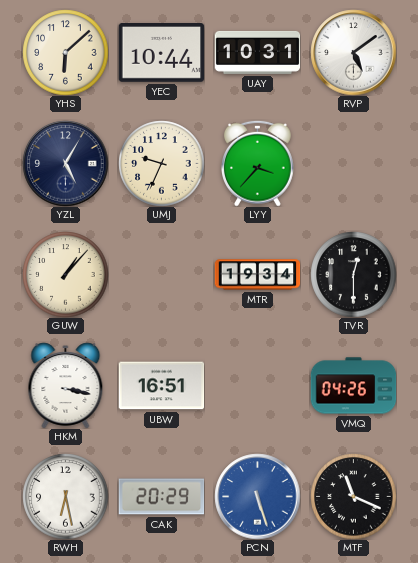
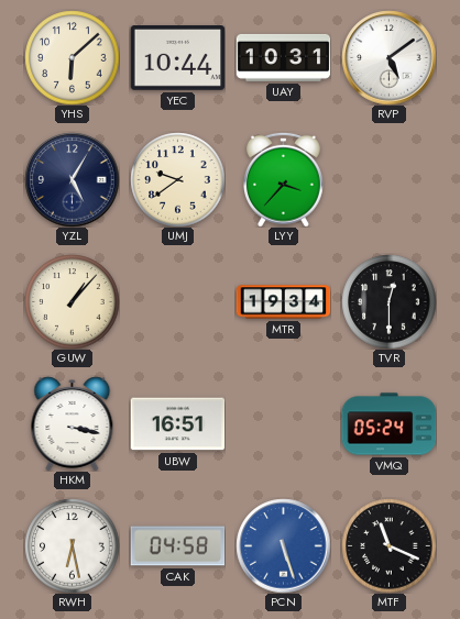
UMJ: 9:34 -> 9:39 (177, 179)
VMQ: 04:26 -> 05:24 (388, 424)
CAK: 20:29 -> 04:58 (177, 546)
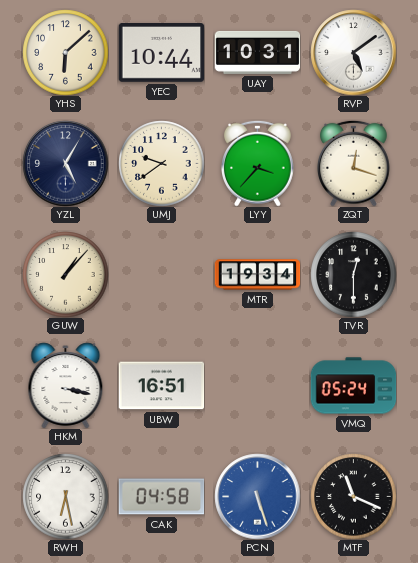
ZQT: none -> 12:18 (354, 163)
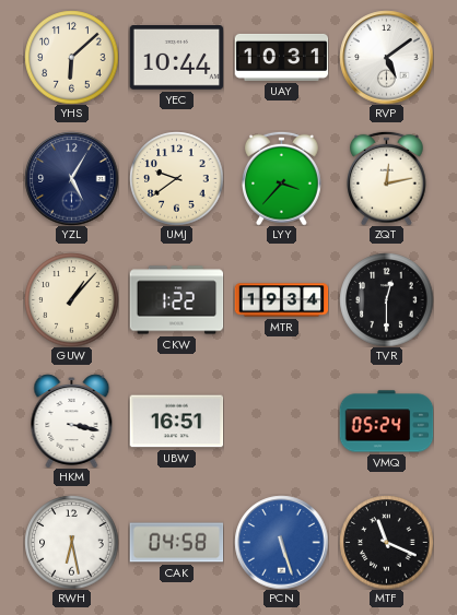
ZQT: 12:18 -> 12:13 (387, 178)
CKW: none -> 1:22 (176, 300)
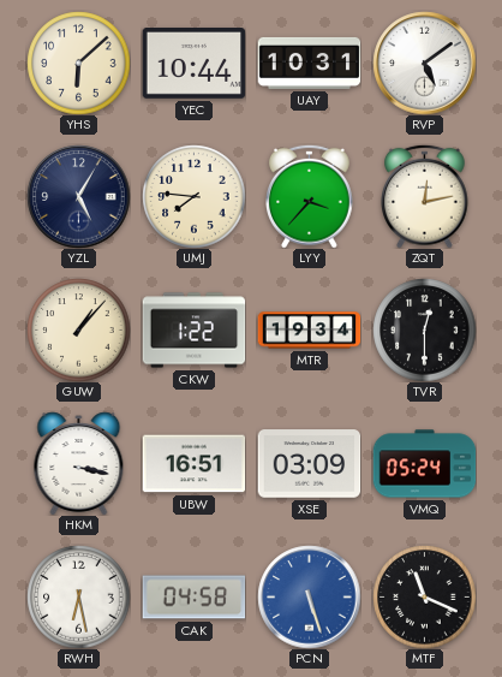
UMJ: 9:39 -> 7:46 (193, 196)
XSE: none -> 03:09 (309, 464)
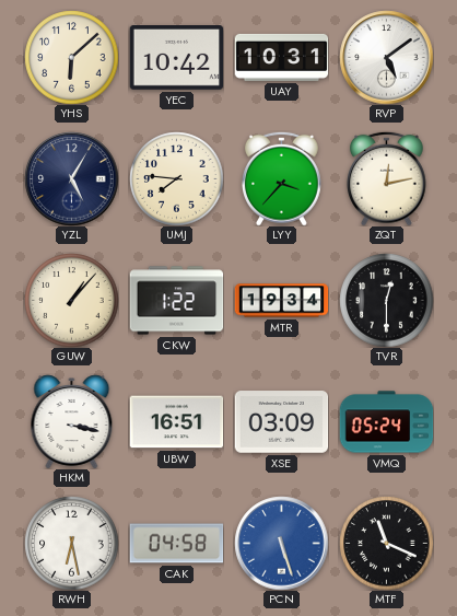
YEC: 10:44 -> 10:42 (176, 58)
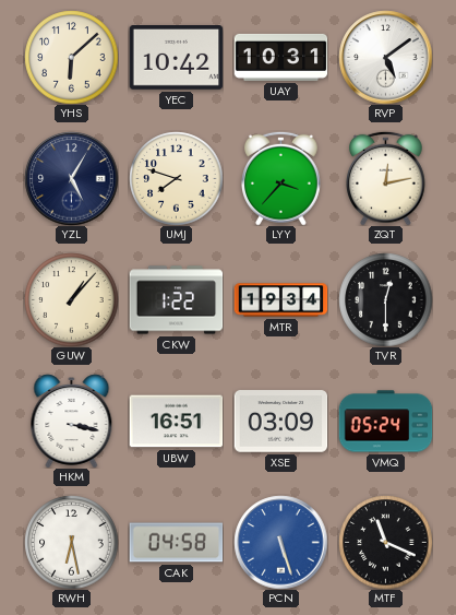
UMJ: 7:46 -> 7:48 (176, 178)
